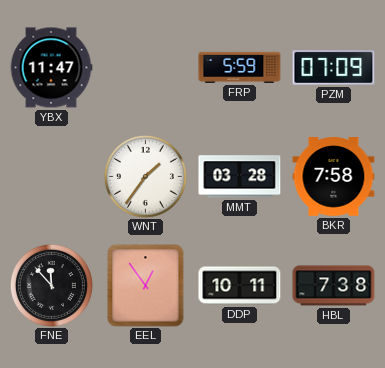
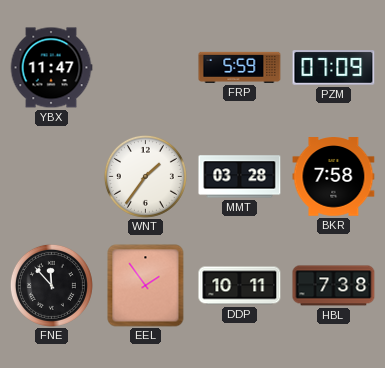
EEL: 12:54 -> 1:54 (146, 286)
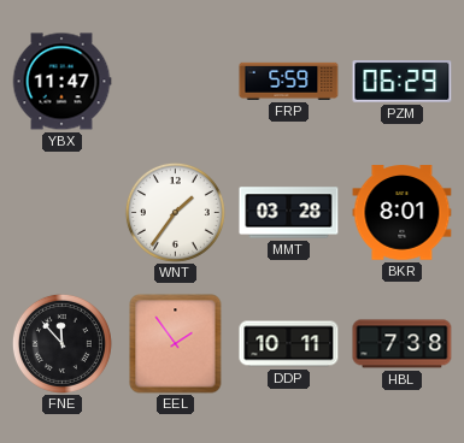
PZM: 07:09 -> 06:29 (403, 82)
BKR: 7:58 -> 8:01 (403, 213)
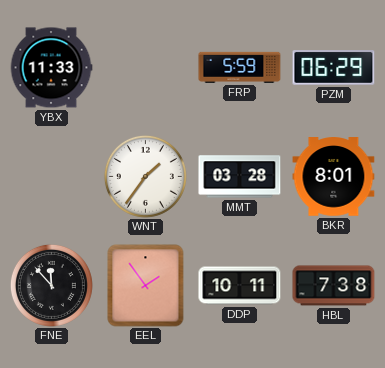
YBX: 11:47 -> 11:33 (51, 68)
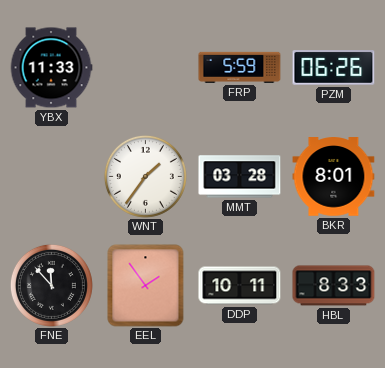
PZM: 06:29 -> 06:26 (334, 68)
HBL: 7:38 -> 8:33 (334, 286)
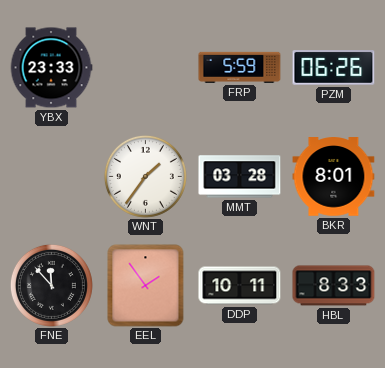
YBX: 11:33 -> 23:33 (51, 68)
